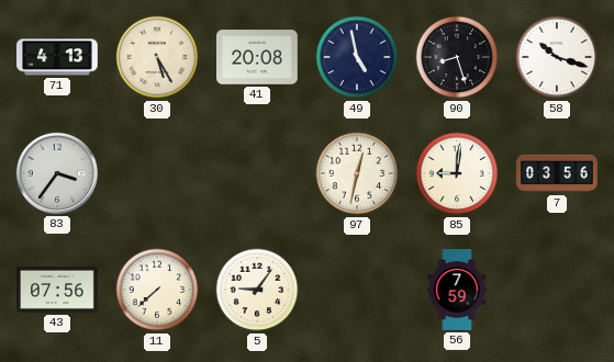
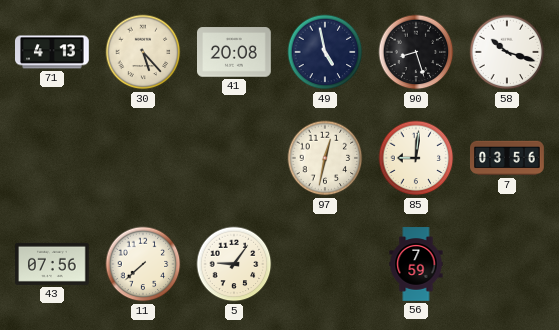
30: 5:25 -> 5:23 (143, 52)
83: 3:36 -> none (57, 173)
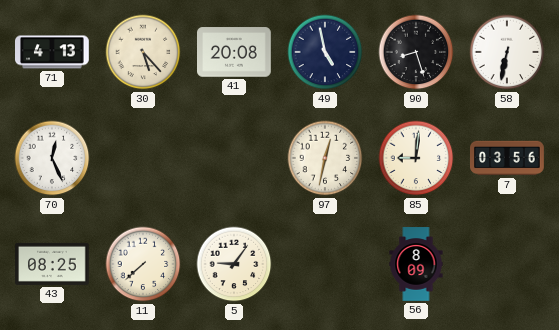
58: 10:18 -> 6:32 (507, 52)
70: none -> 12:26 (52, 158)
43: 07:56 -> 08:25 (53, 264)
56: 7:59 -> 8:09 (416, 264)
